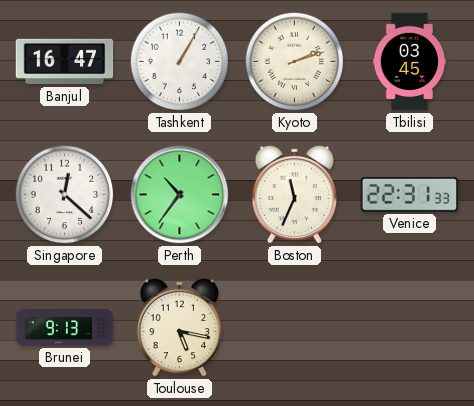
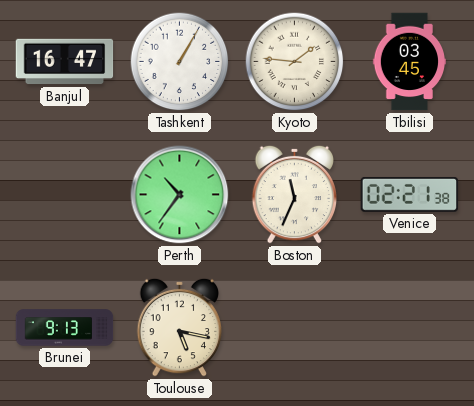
Kyoto: 2:12 -> 1:46 (295, 62)
Singapore: 12:22 -> none (65, 195)
Venice: 22:31 -> 02:21 (410, 194)
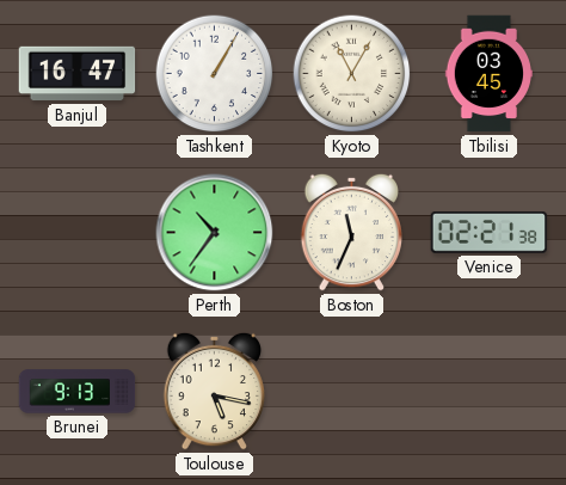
Kyoto: 1:46 -> 11:05 (352, 74)
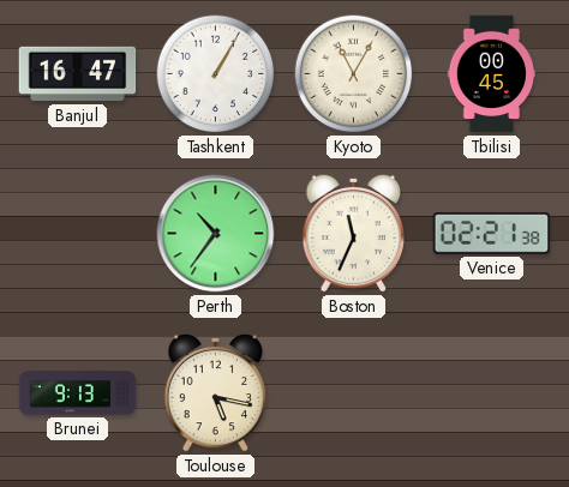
Tbilisi: 03:45 -> 00:45 (491, 74)
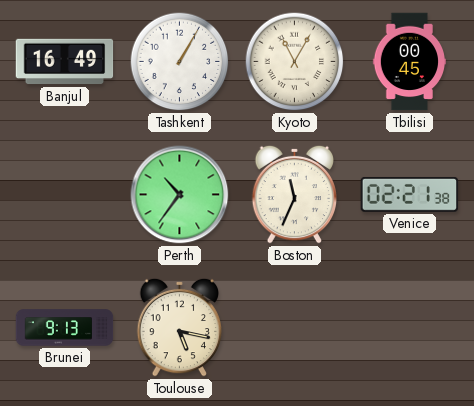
Banjul: 16:47 -> 16:49 (65, 62)
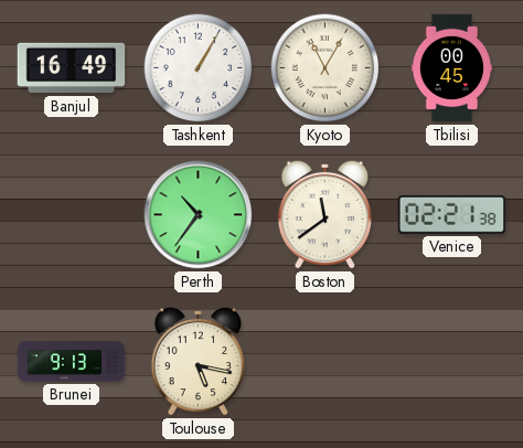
Boston: 11:34 -> 11:39 (325, 214)
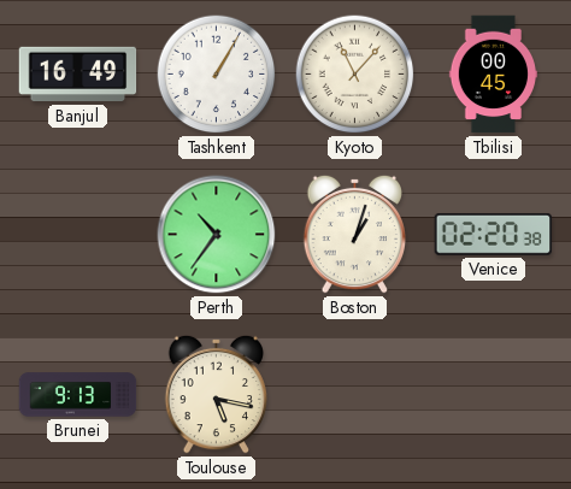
Kyoto: 11:05 -> 11:07 (355, 75)
Boston: 11:39 -> 1:03 (355, 234)
Venice: 02:21 -> 02:20 (494, 234)
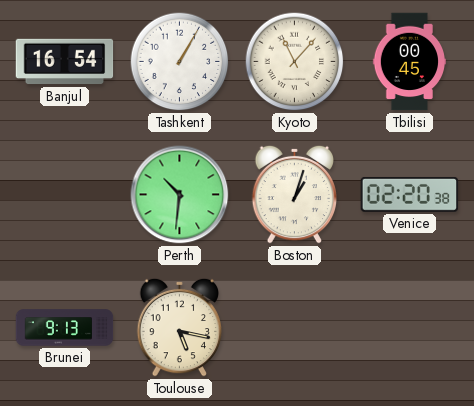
Banjul: 16:49 -> 16:54 (65, 62)
Perth: 10:36 -> 10:31 (180, 195)
